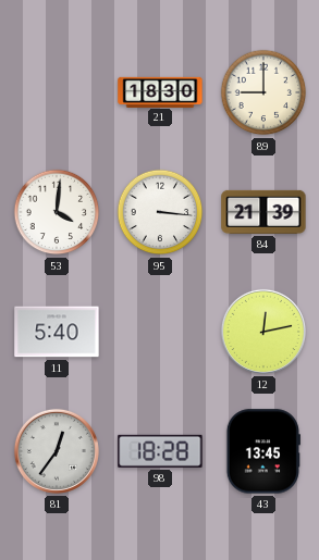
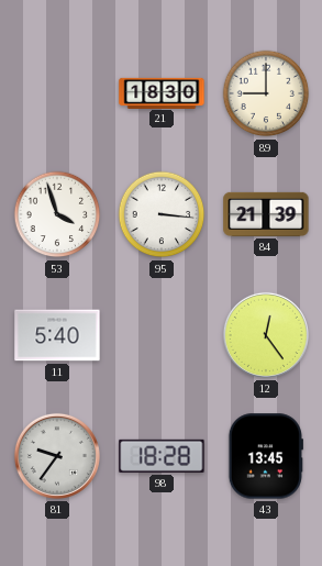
53: 4:01 -> 3:57 (57, 214)
12: 12:13 -> 12:24 (266, 335)
81: 12:36 -> 9:36 (57, 456)
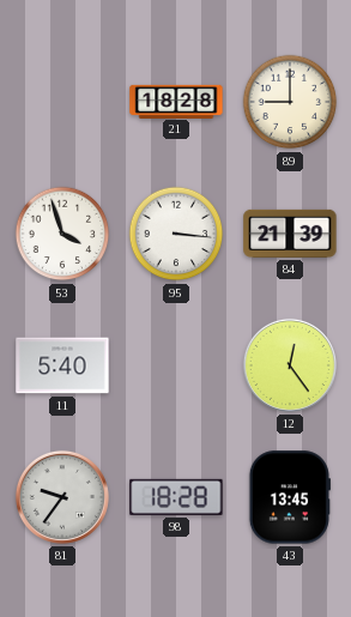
21: 18:30 -> 18:28 (176, 101)
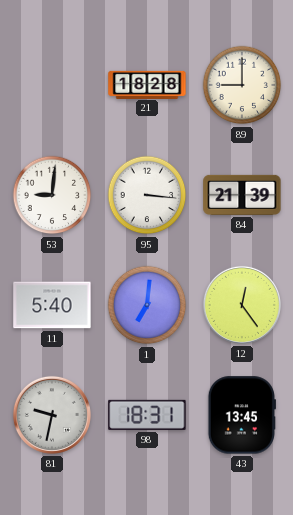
53: 3:57 -> 9:01 (52, 195)
1: none -> 7:01 (147, 305)
81: 9:36 -> 9:32 (52, 415)
98: 18:28 -> 18:31 (147, 415)
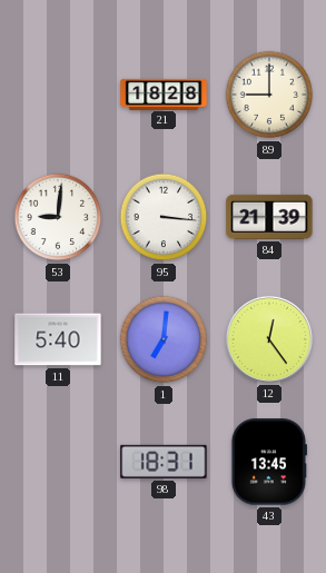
81: 9:32 -> none (52, 415)
